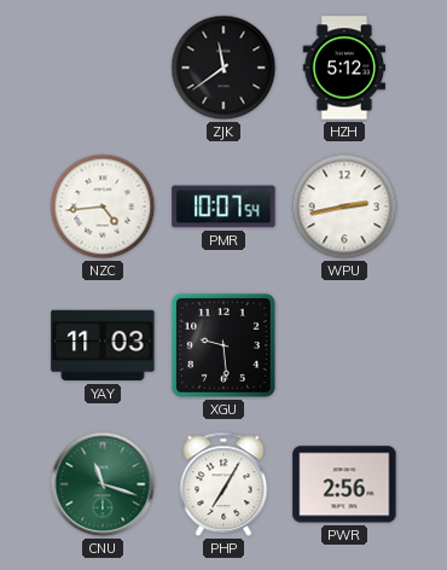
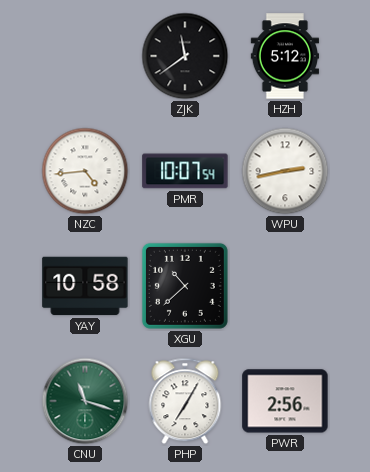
YAY: 11:03 -> 10:58 (85, 286)
XGU: 9:29 -> 10:38 (185, 286)
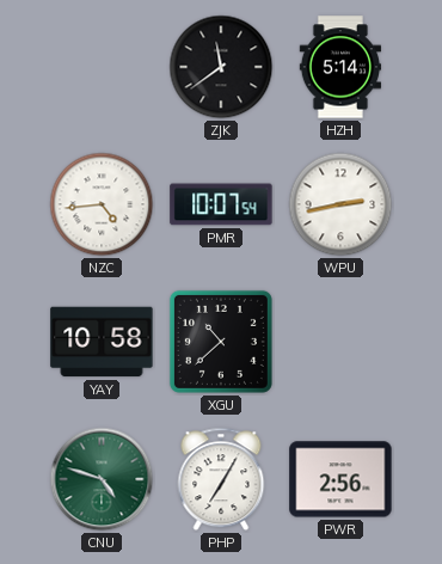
HZH: 5:12 -> 5:14 (339, 67)
CNU: 11:18 -> 4:48 (102, 479)
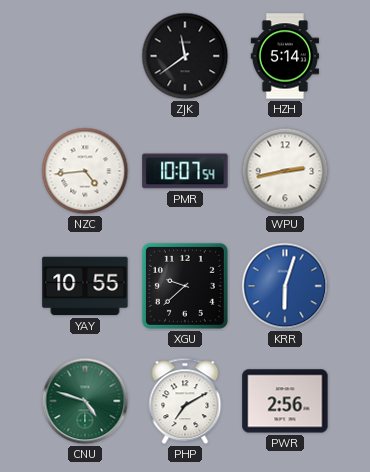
YAY: 10:58 -> 10:55 (85, 286)
XGU: 10:38 -> 9:38 (185, 286)
KRR: none -> 6:03 (285, 286)
PHP: 7:05 -> 7:10 (185, 401)
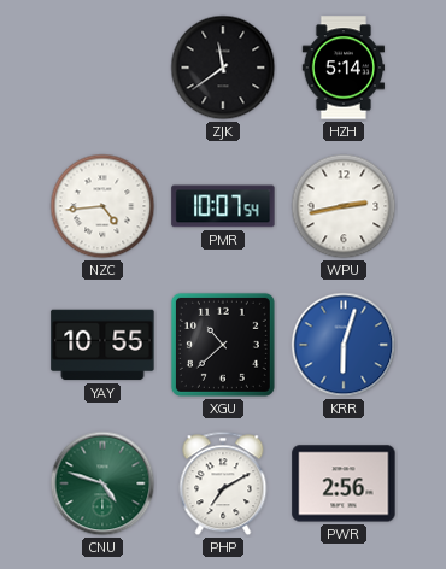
XGU: 9:38 -> 10:38 (223, 345)
